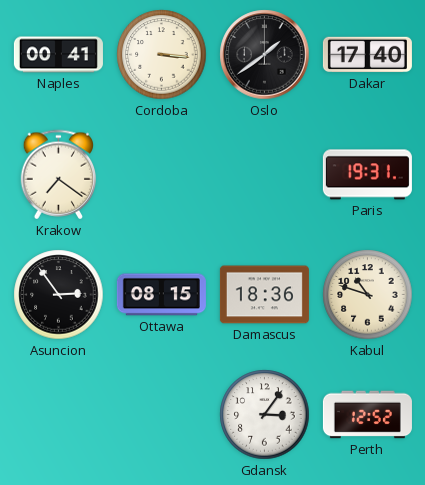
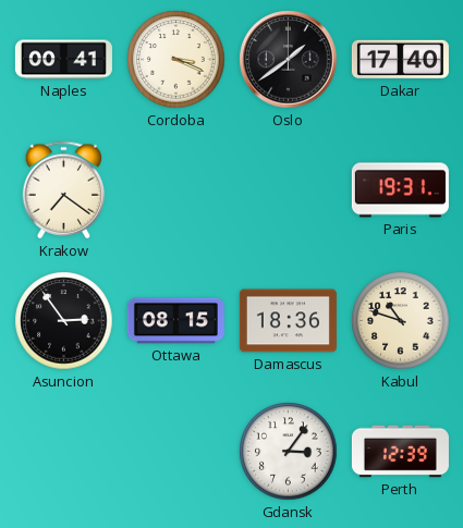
Cordoba: 3:16 -> 3:19 (176, 60)
Perth: 12:52 -> 12:39 (400, 452)
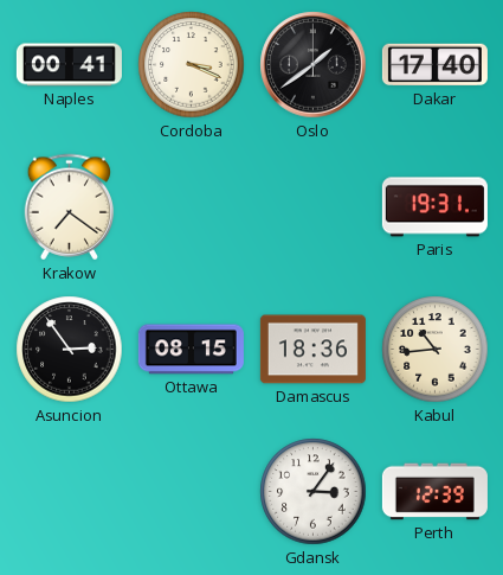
Kabul: 10:48 -> 10:44 (436, 350)
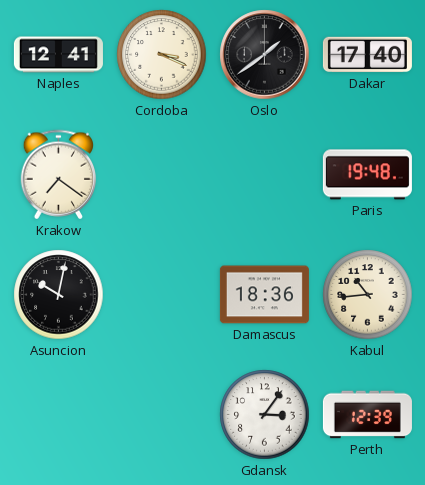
Naples: 00:41 -> 12:41 (58, 55)
Paris: 19:31 -> 19:48 (367, 175)
Asuncion: 2:54 -> 10:02 (59, 295)
Ottawa: 08:15 -> none (191, 350)
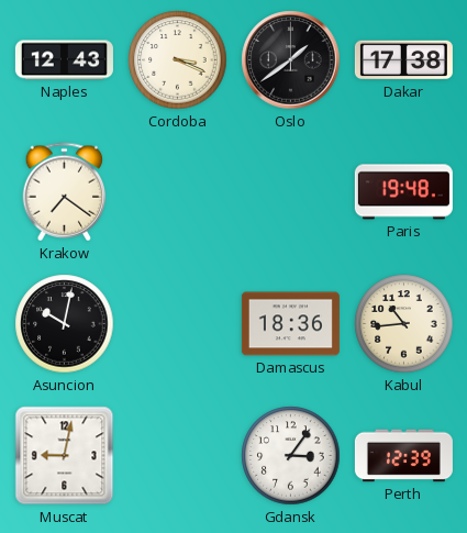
Naples: 12:41 -> 12:43 (64, 60)
Dakar: 17:40 -> 17:38 (403, 60)
Muscat: none -> 9:02 (65, 456)
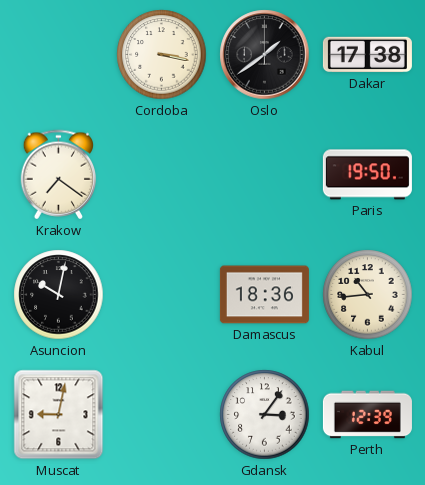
Naples: 12:43 -> none (64, 60)
Cordoba: 3:19 -> 3:17 (162, 55)
Paris: 19:48 -> 19:50 (367, 175)
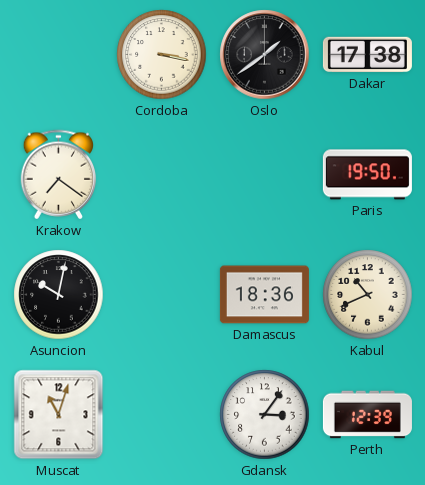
Kabul: 10:44 -> 10:41 (368, 295)
Muscat: 9:02 -> 11:03 (59, 415)
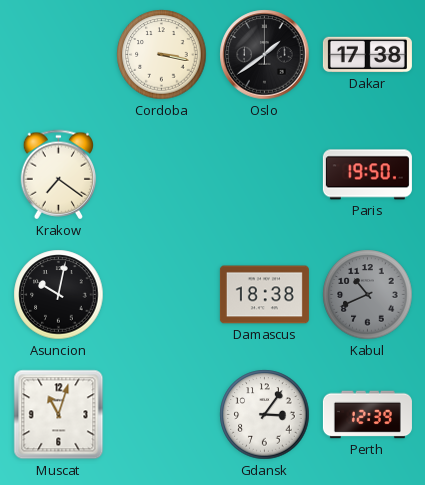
Damascus: 18:36 -> 18:38 (264, 295)
Kabul dial: cream -> grey (368, 295)
